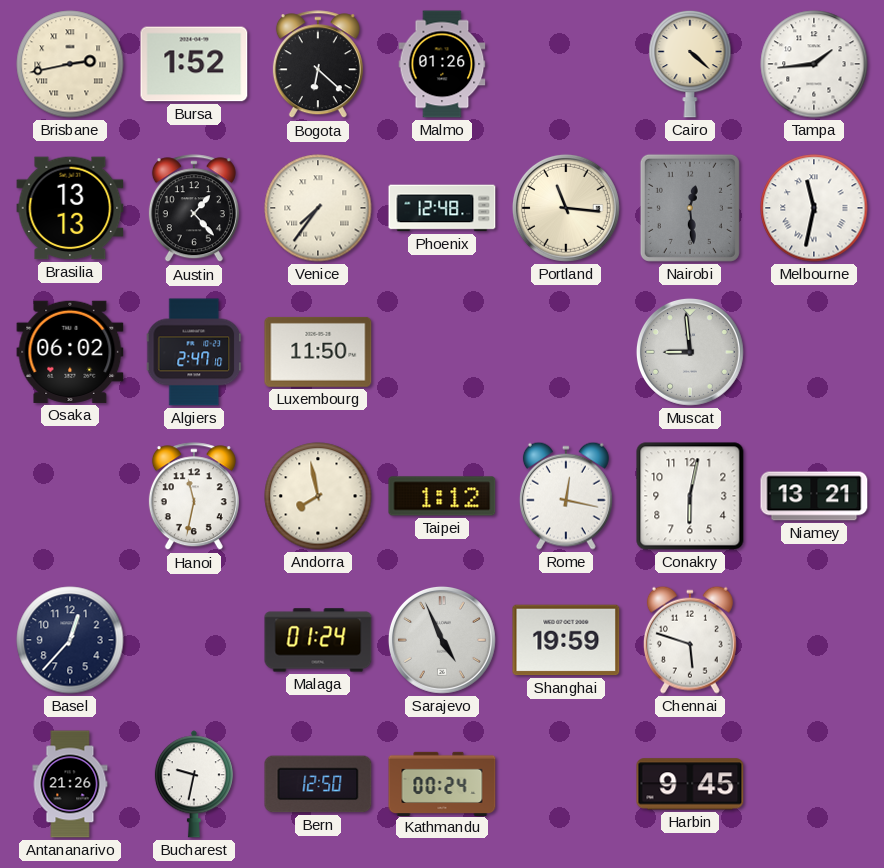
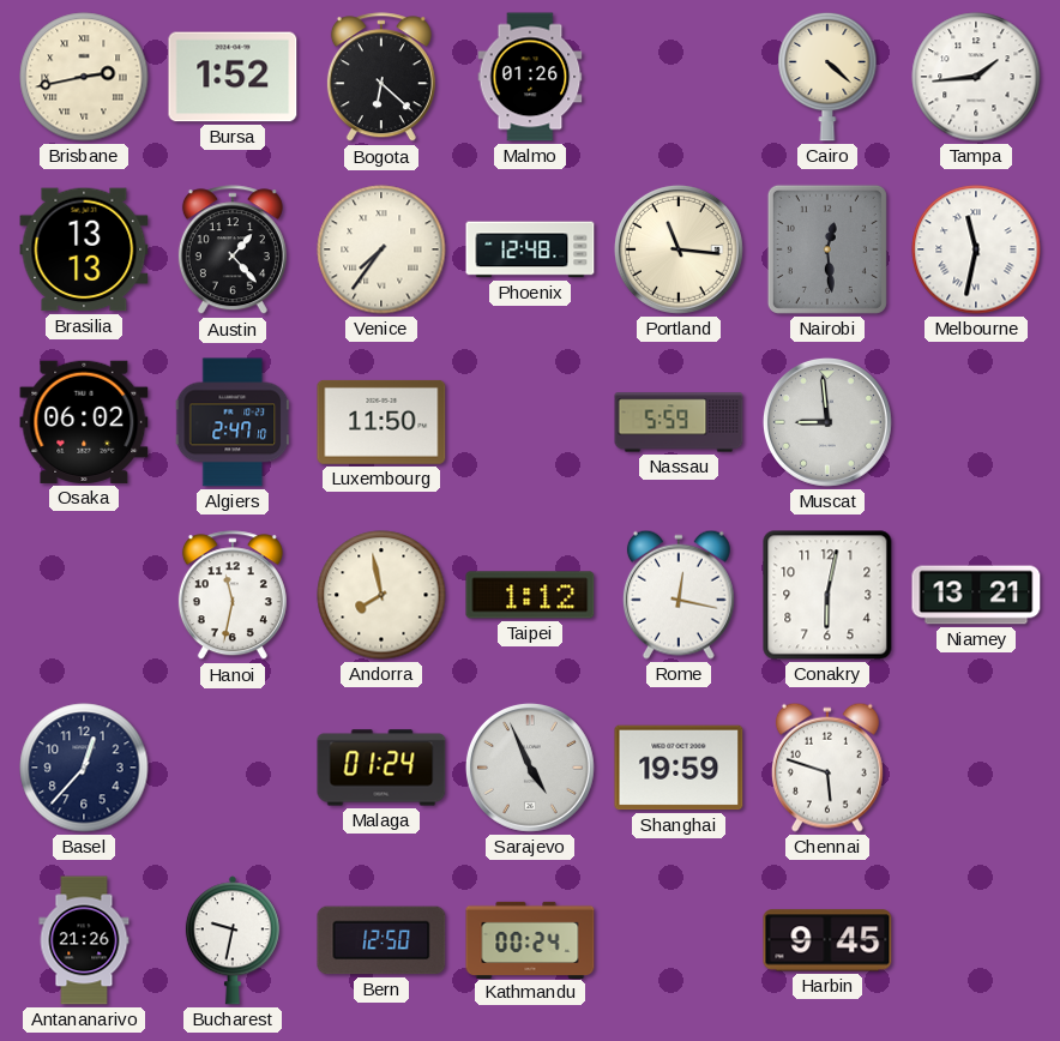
Nassau: none -> 5:59 (679, 422)
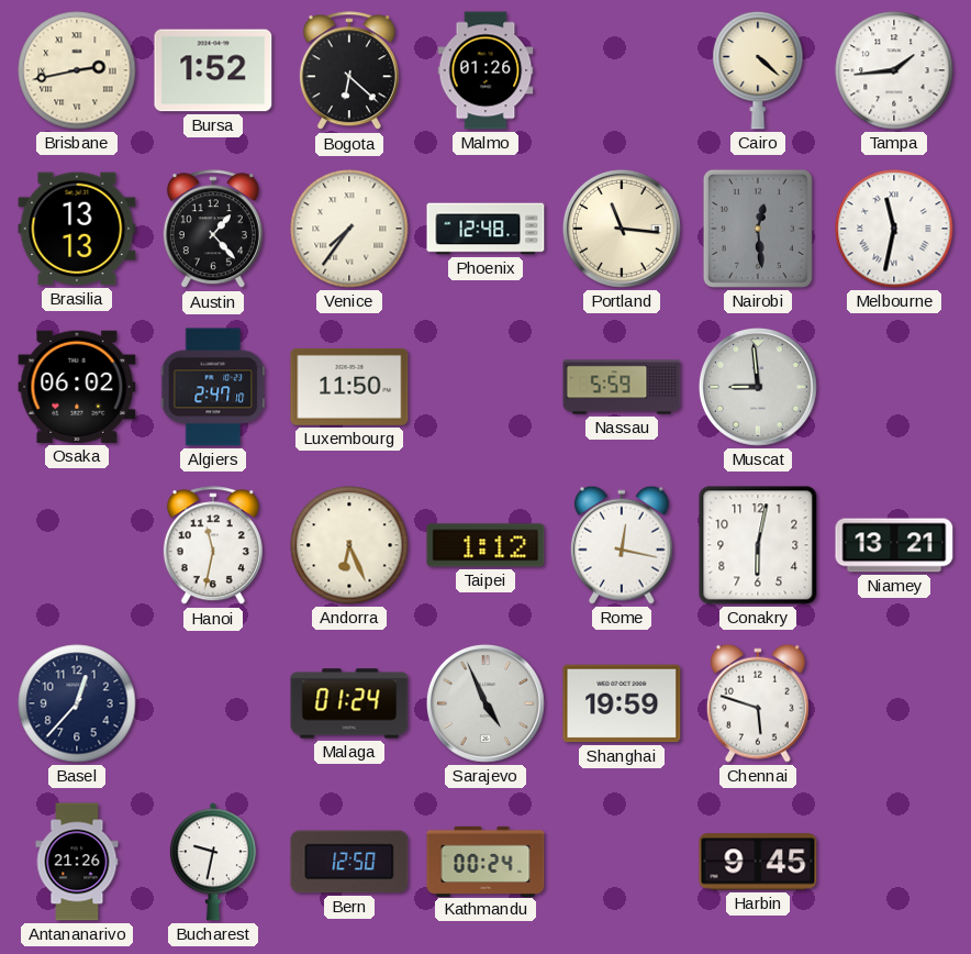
Andorra: 7:58 -> 6:26 (349, 545)
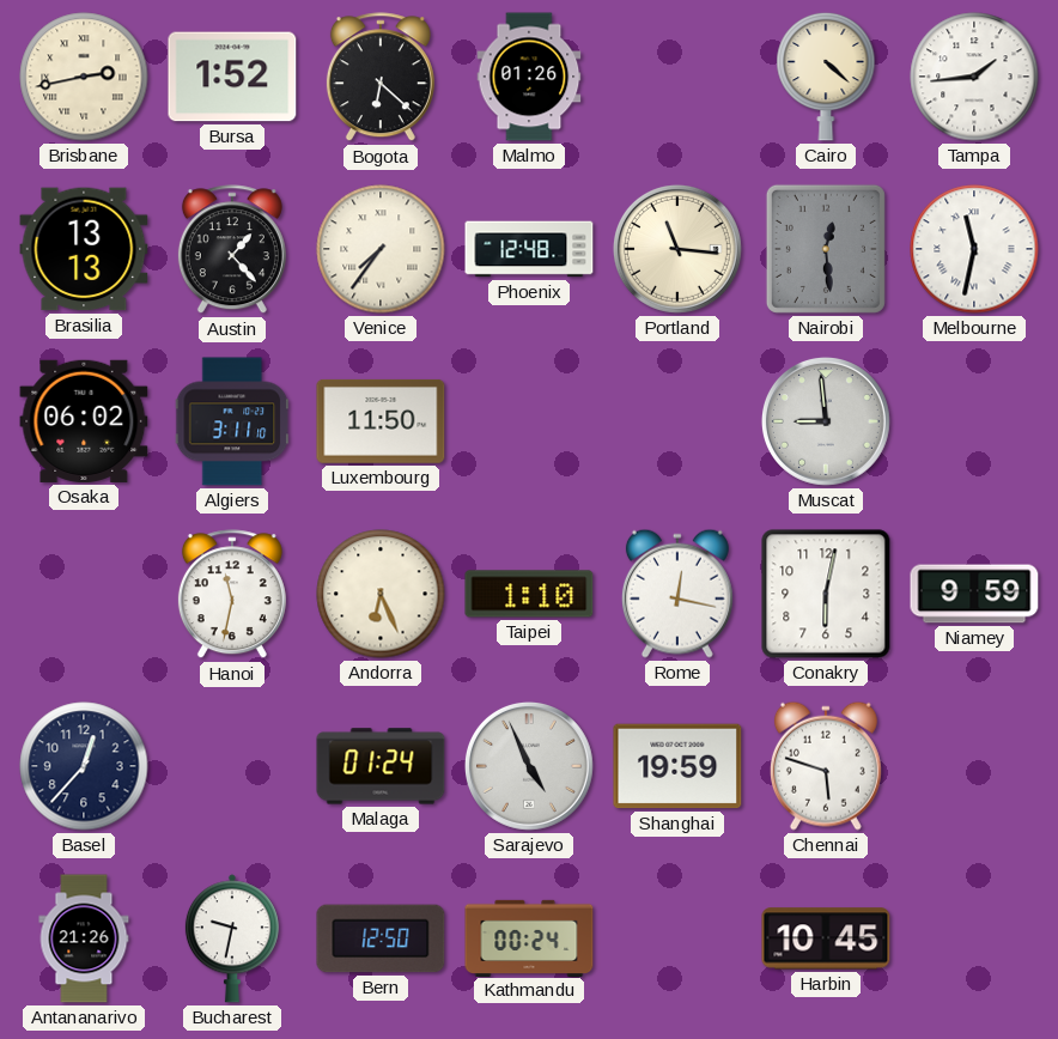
Algiers: 2:47 -> 3:11 (232, 421)
Nassau: 5:59 -> none (622, 387)
Taipei: 1:12 -> 1:10 (529, 594)
Niamey: 13:21 -> 9:59 (974, 594)
Harbin: 9:45 -> 10:45 (826, 938)
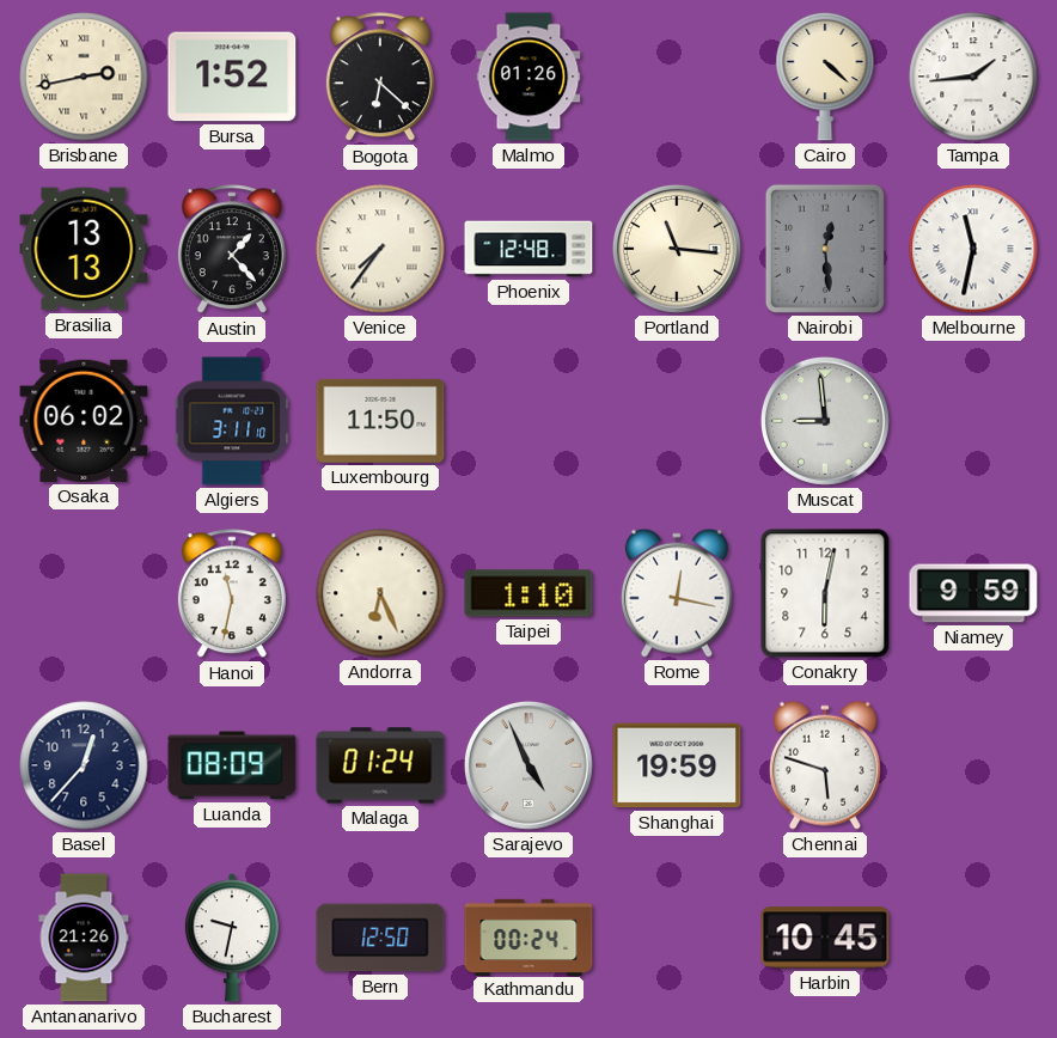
Luanda: none -> 08:09 (232, 765)
